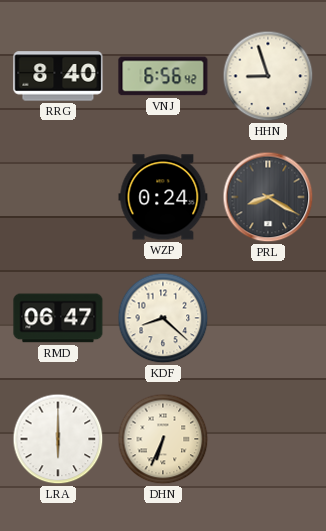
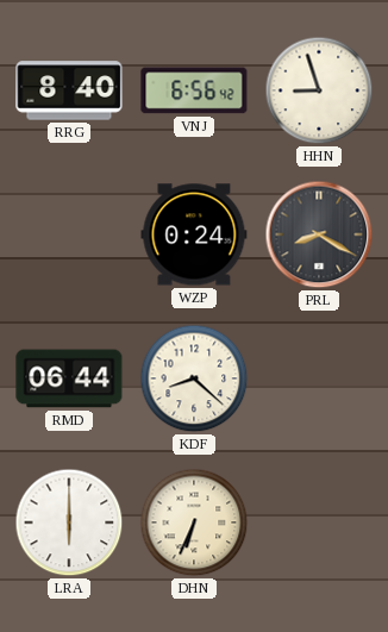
RMD: 06:47 -> 06:44 (69, 378)
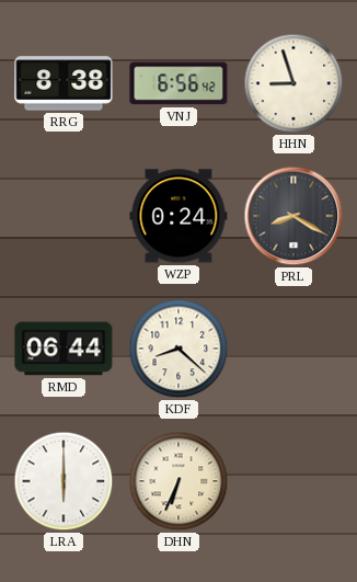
RRG: 8:40 -> 8:38 (64, 83)
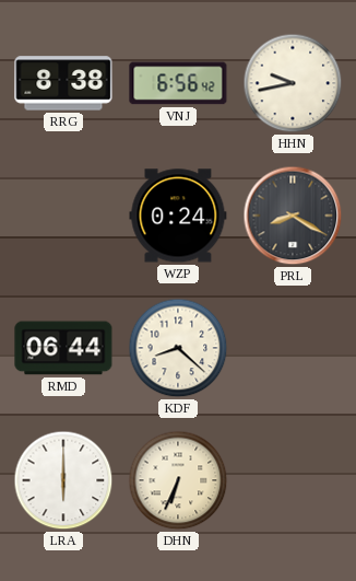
HHN: 8:57 -> 9:43 (293, 83)
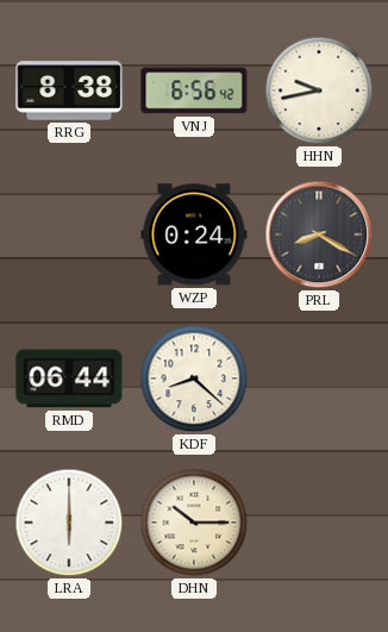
DHN: 6:34 -> 10:15 (194, 523)
